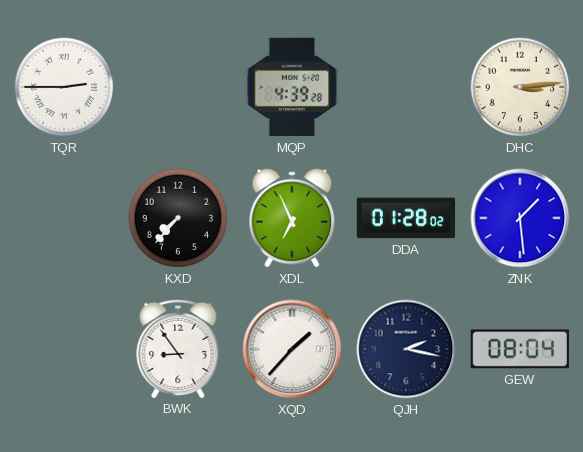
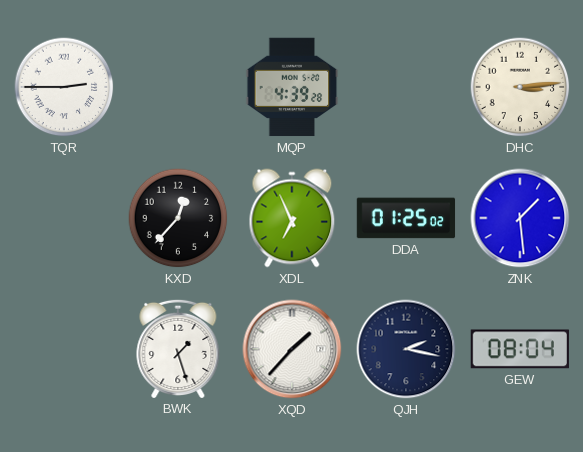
KXD: 7:37 -> 12:37 (178, 218)
DDA: 01:28 -> 01:25 (406, 218)
BWK: 8:54 -> 1:27 (178, 348)
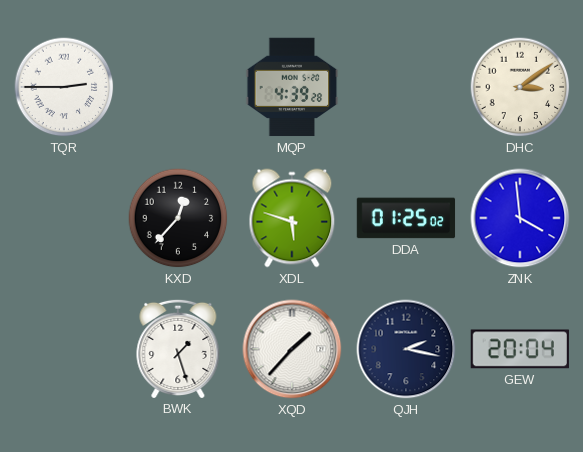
DHC: 3:14 -> 3:09 (520, 87)
XDL: 6:56 -> 5:48 (292, 218)
ZNK: 1:29 -> 3:59 (520, 218)
GEW: 08:04 -> 20:04 (520, 349)
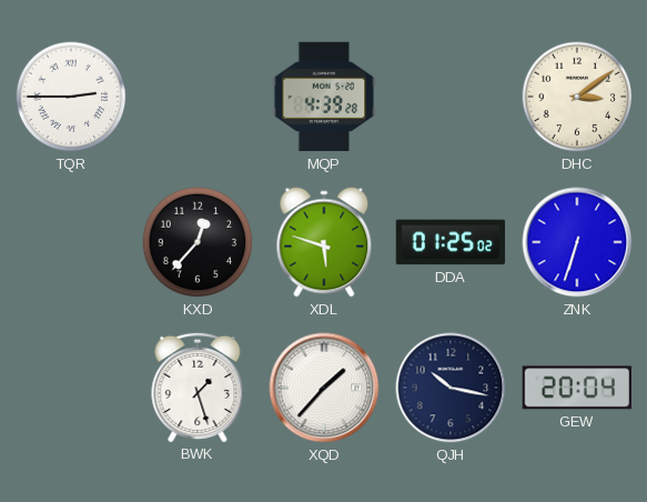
ZNK: 3:59 -> 6:33 (577, 242)
QJH: 2:17 -> 10:17 (451, 388)
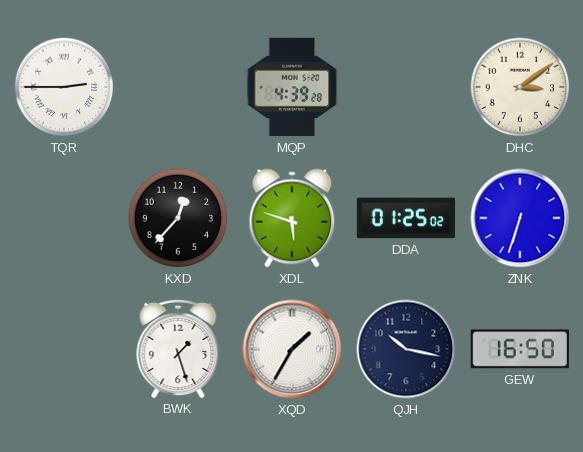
XQD: 1:37 -> 1:35 (292, 349)
GEW: 20:04 -> 16:50 (520, 349)
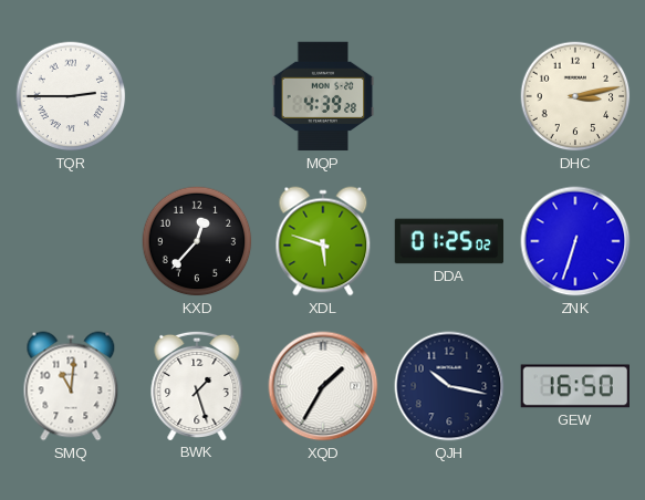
DHC: 3:09 -> 3:13 (575, 96)
SMQ: none -> 11:01 (71, 386)
